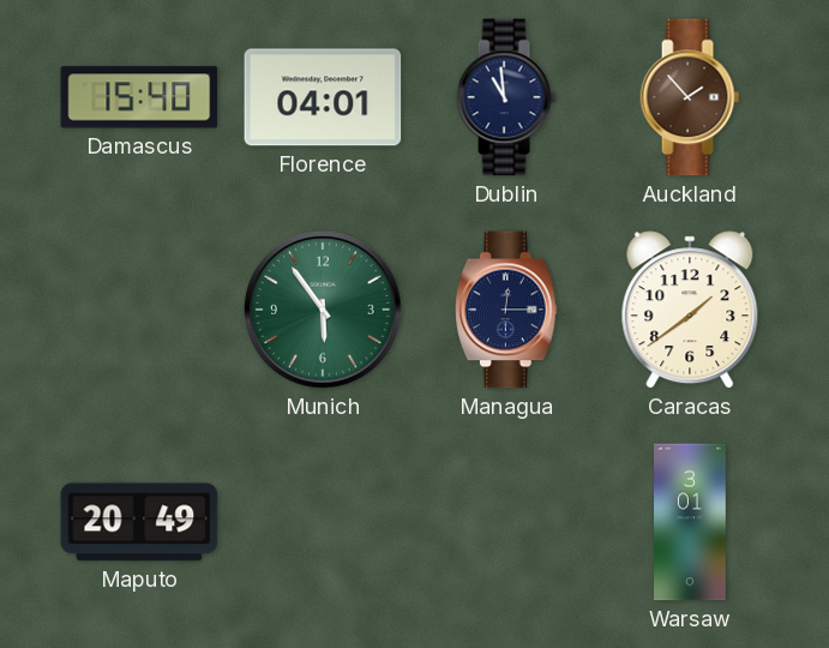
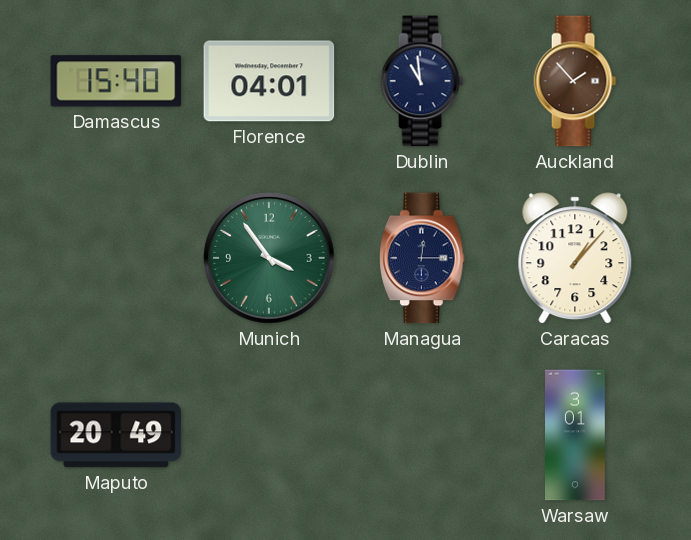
Munich: 5:54 -> 3:54 (269, 258)
Caracas: 1:39 -> 1:07 (575, 258)
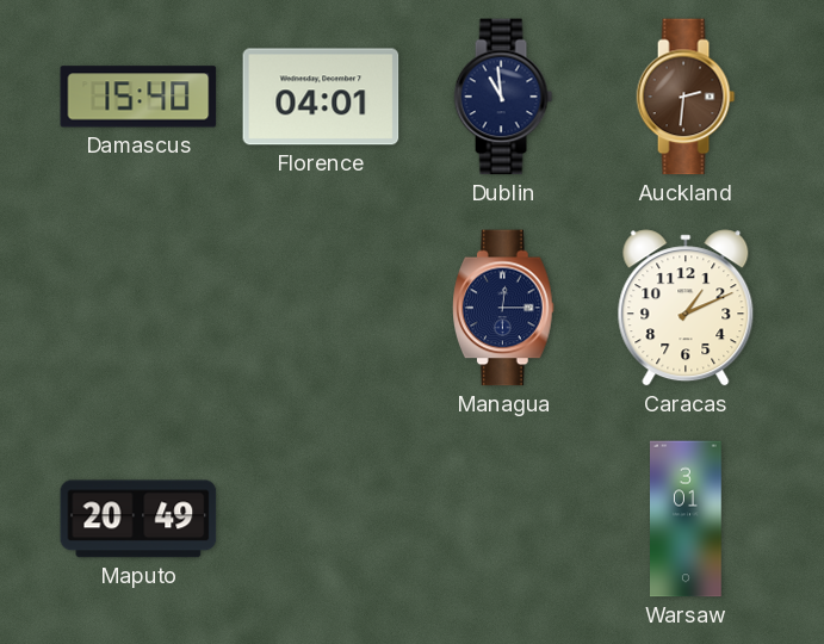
Auckland: 1:53 -> 2:31 (686, 97)
Munich: 3:54 -> none (269, 258)
Caracas: 1:07 -> 1:11 (686, 308)
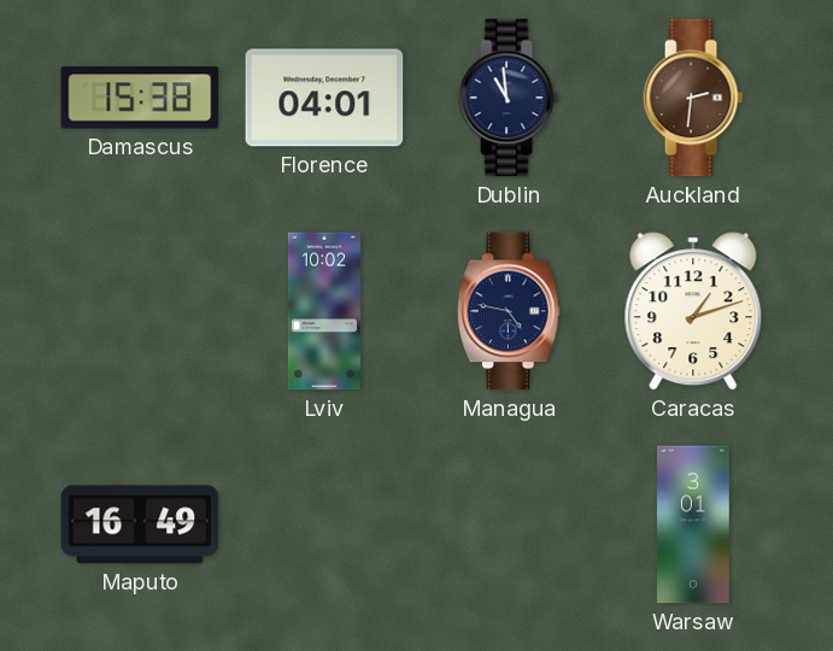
Damascus: 15:40 -> 15:38 (140, 98)
Lviv: none -> 10:02 (324, 311)
Managua: 12:15 -> 4:47 (509, 311)
Caracas: 1:11 -> 1:12 (693, 311)
Maputo: 20:49 -> 16:49 (140, 524)
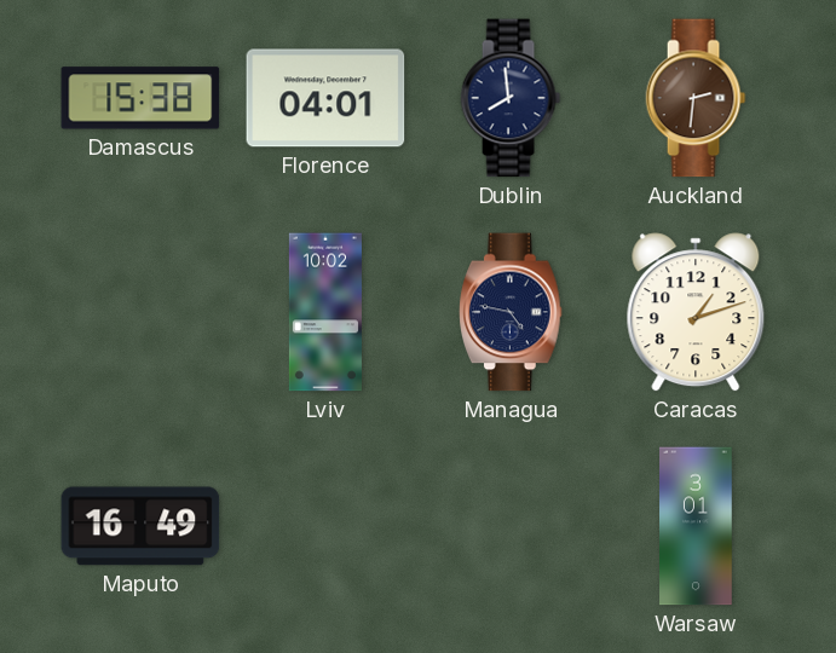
Dublin: 10:59 -> 7:59 (511, 98)
